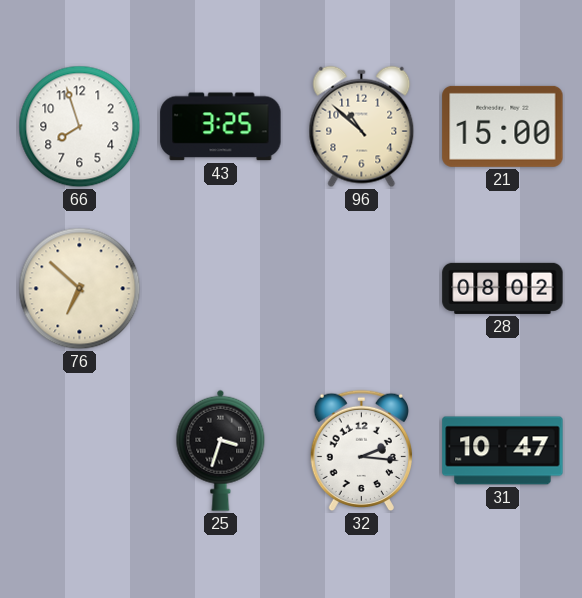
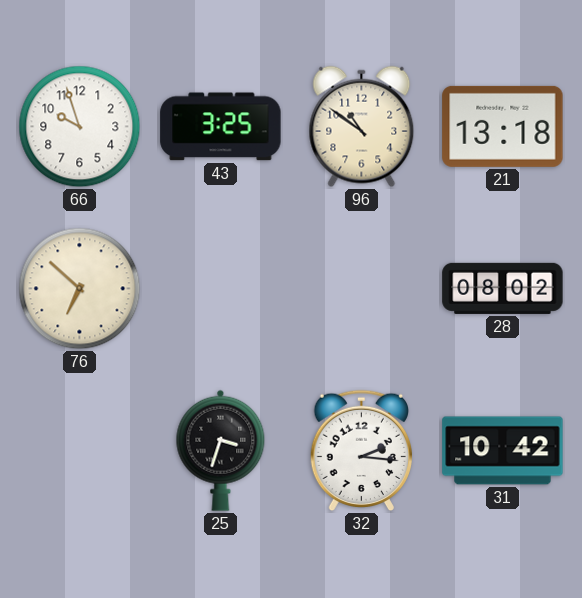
66: 7:57 -> 9:57 (80, 127)
96: 10:52 -> 10:51 (362, 127)
21: 15:00 -> 13:18 (503, 126)
31: 10:47 -> 10:42 (503, 451)
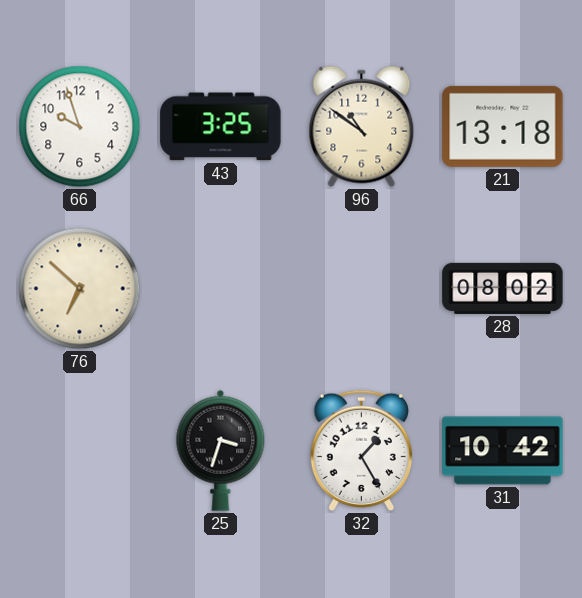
32: 2:16 -> 1:25 (361, 451)
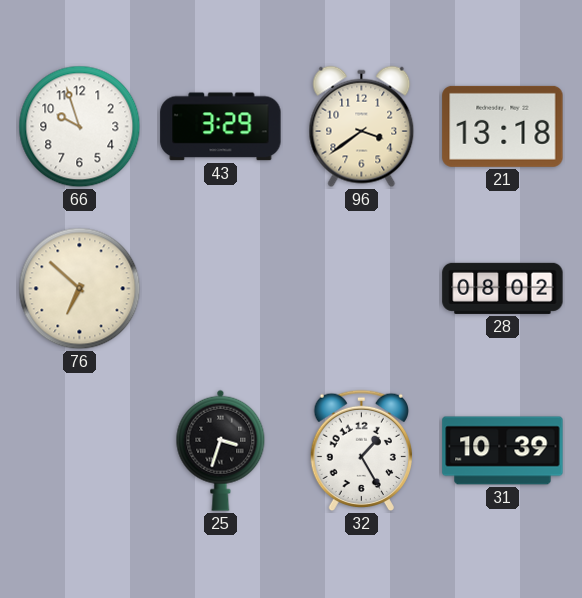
43: 3:25 -> 3:29 (221, 127)
96: 10:51 -> 3:39 (362, 127)
31: 10:42 -> 10:39 (503, 451)
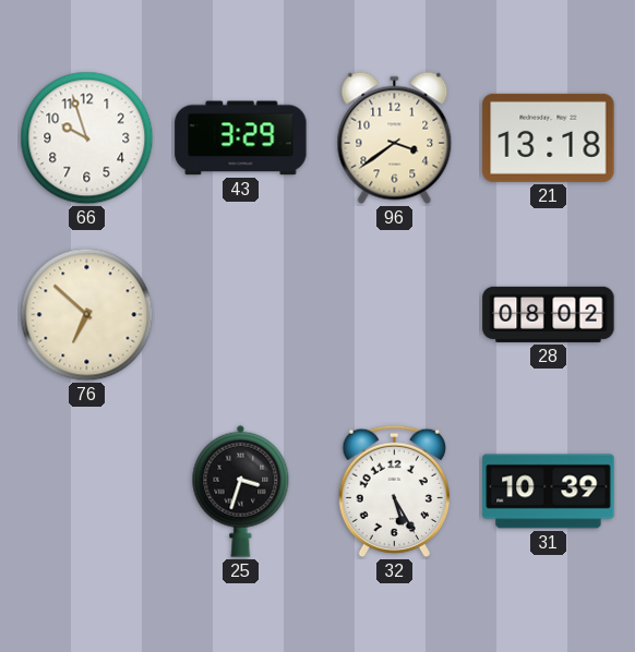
32: 1:25 -> 5:25 (394, 492)
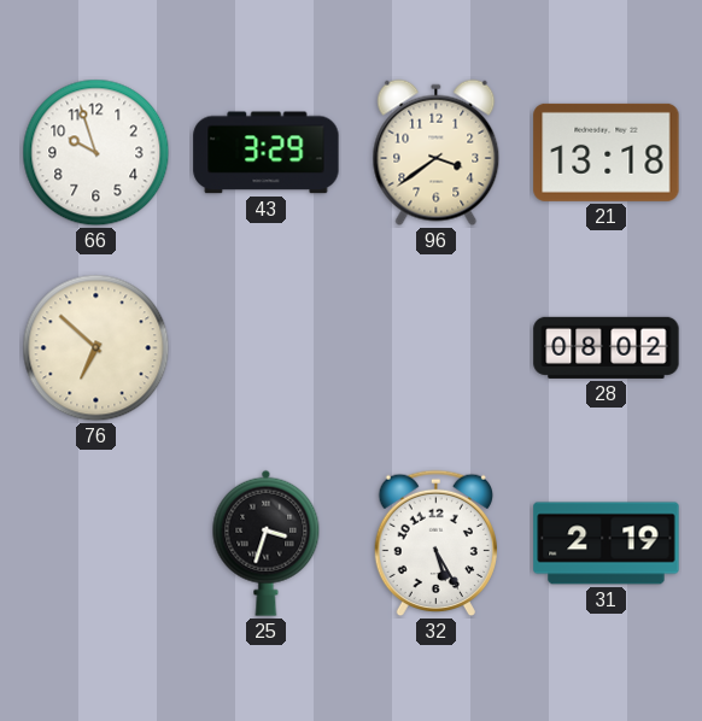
31: 10:39 -> 2:19 (607, 544)
